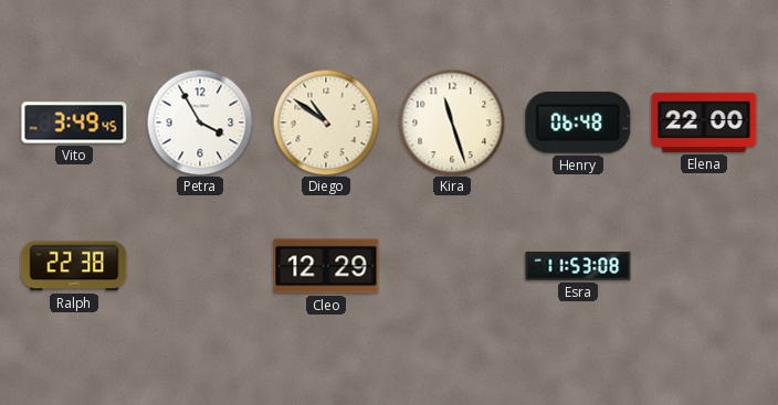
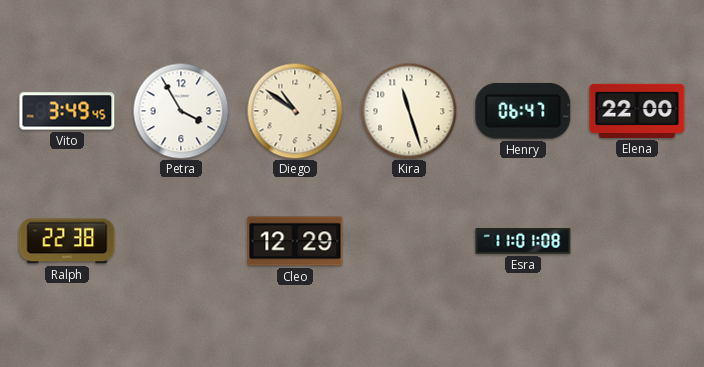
Henry: 06:48 -> 06:47 (523, 111)
Esra: 11:53 -> 11:01 (523, 241)
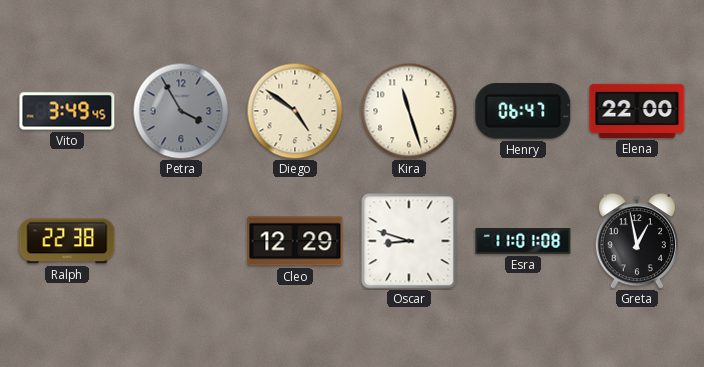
Petra dial: white -> grey (181, 111)
Diego: 10:51 -> 4:51 (295, 111)
Oscar: none -> 8:48 (409, 241)
Greta: none -> 12:58 (637, 241)
